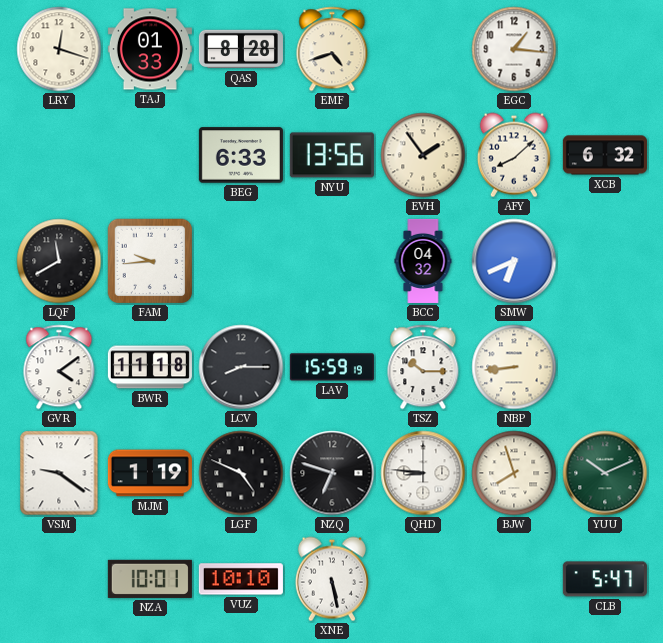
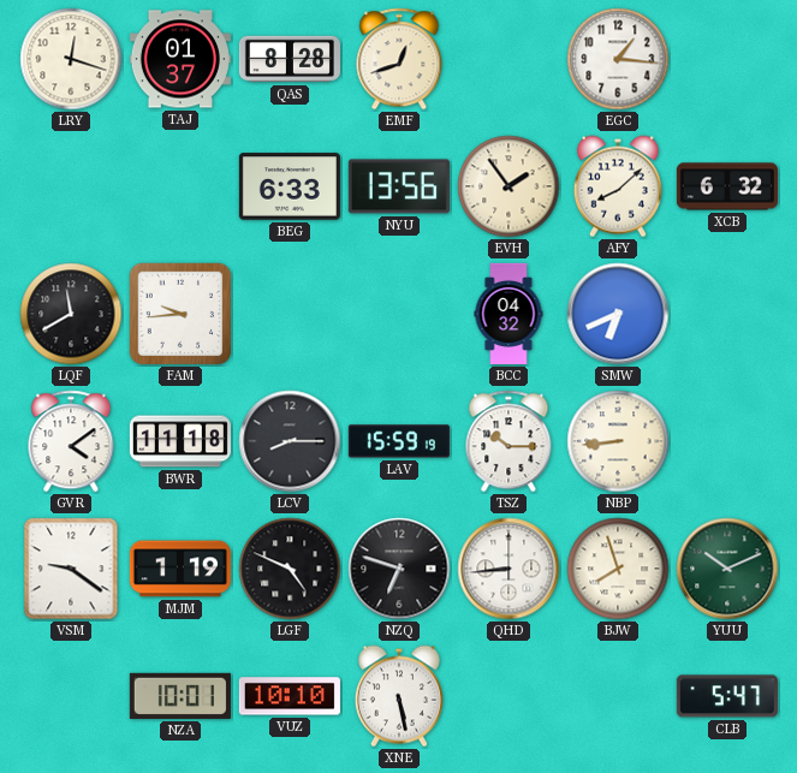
TAJ: 01:33 -> 01:37 (180, 59)
EMF: 4:42 -> 12:42 (399, 59)
QHD: 8:46 -> 8:44 (508, 569)
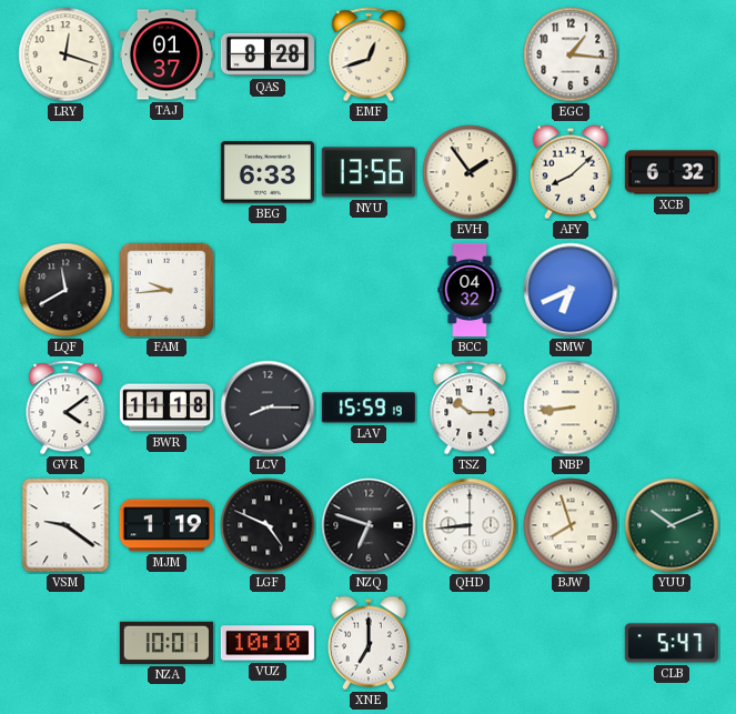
XNE: 5:28 -> 7:00 (369, 643)
